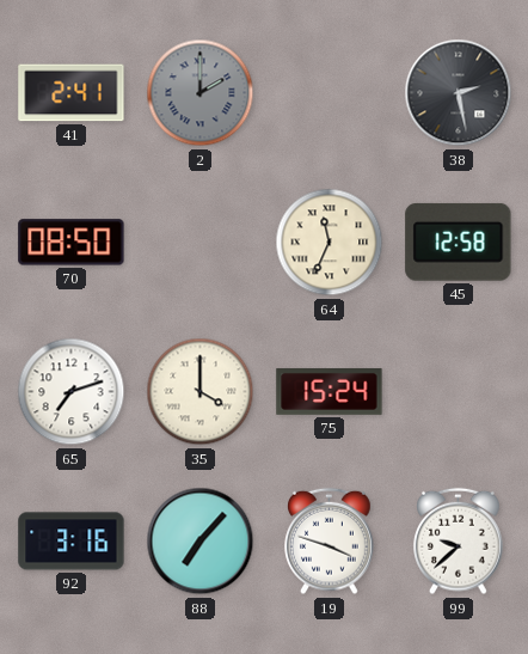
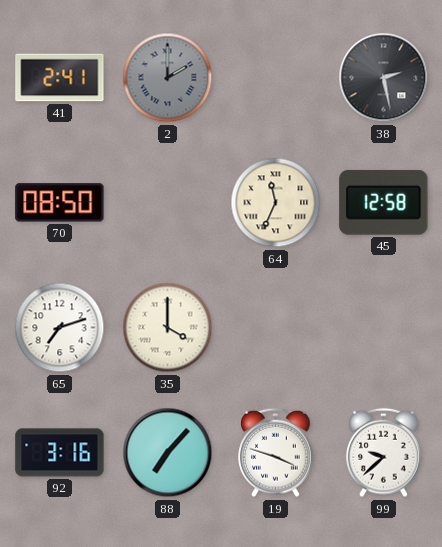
75: 15:24 -> none (330, 391)
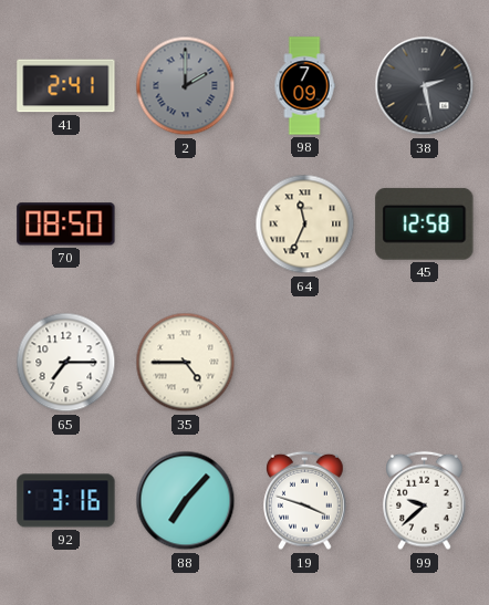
98: none -> 7:09 (304, 86)
65: 7:12 -> 7:15 (66, 363)
35: 4:00 -> 4:45 (186, 363)
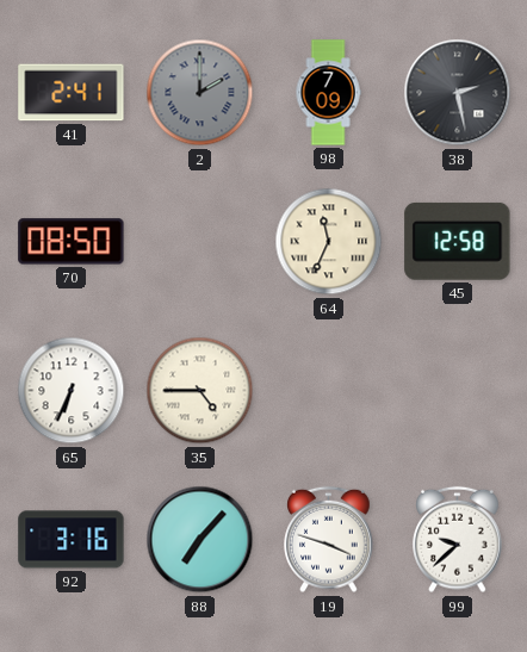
65: 7:15 -> 6:34 (72, 391)
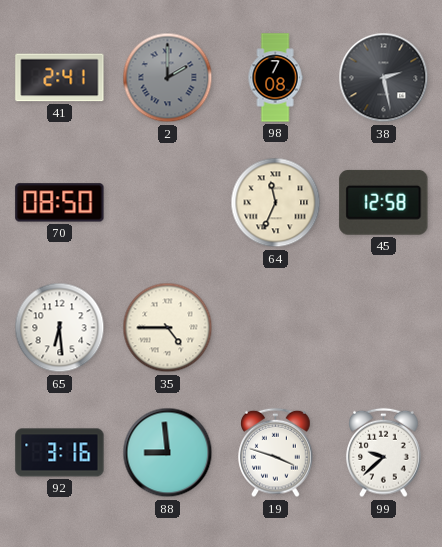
98: 7:09 -> 7:08 (275, 78)
65: 6:34 -> 6:29 (60, 328)
88: 7:07 -> 8:59 (168, 453)
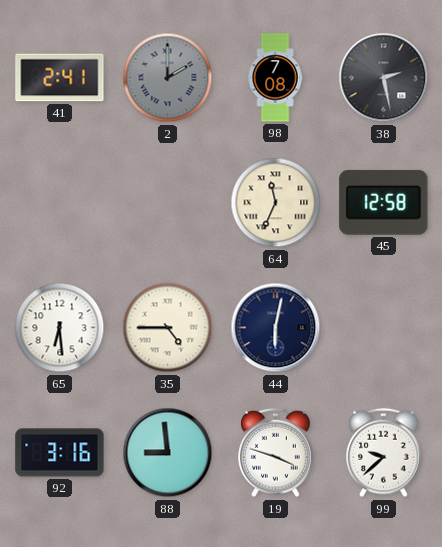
70: 08:50 -> none (60, 203)
44: none -> 6:02 (276, 328)
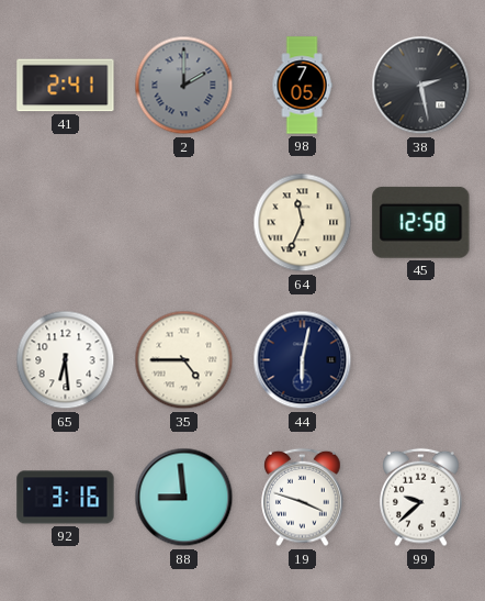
98: 7:08 -> 7:05 (302, 86)
